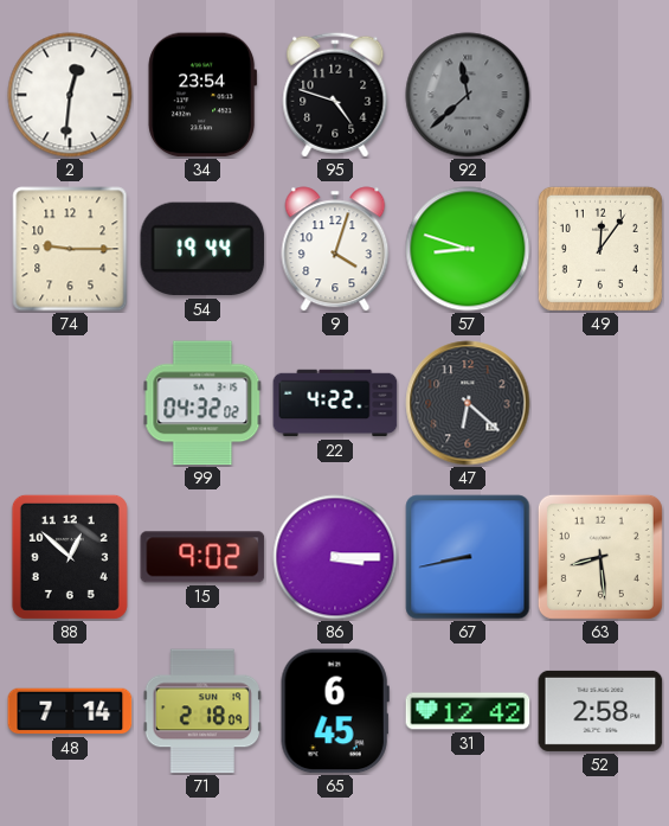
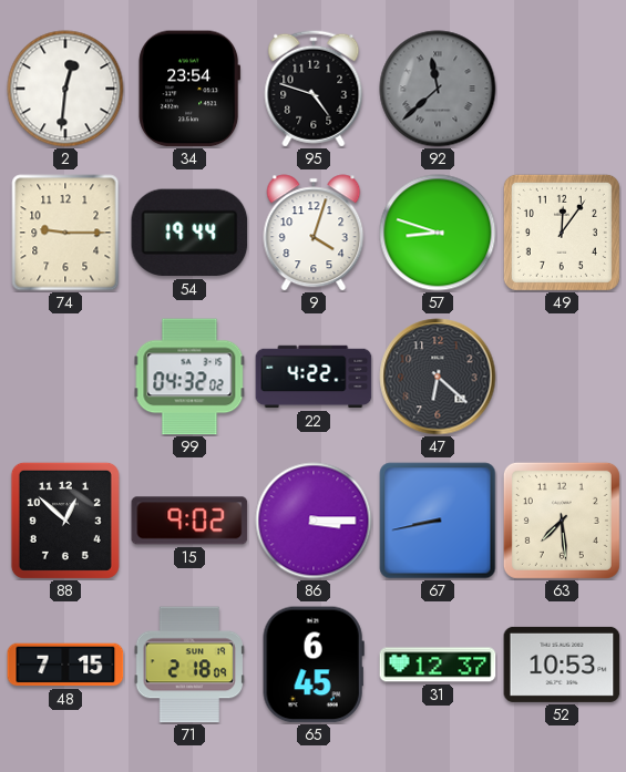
63: 8:29 -> 7:29 (562, 521)
48: 7:14 -> 7:15 (65, 665)
31: 12:42 -> 12:37 (438, 665)
52: 2:58 -> 10:53 (562, 665)
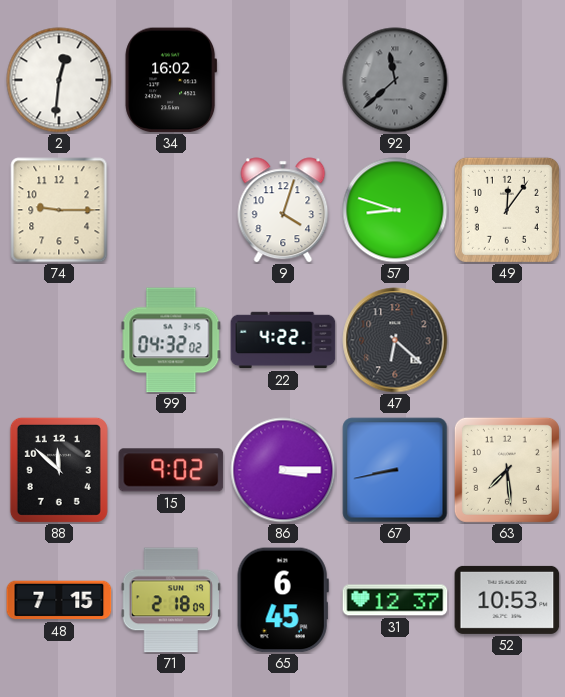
34: 23:54 -> 16:02 (171, 80)
95: 4:48 -> none (314, 89)
54: 19:44 -> none (189, 233)
88: 12:52 -> 11:52 (59, 470)
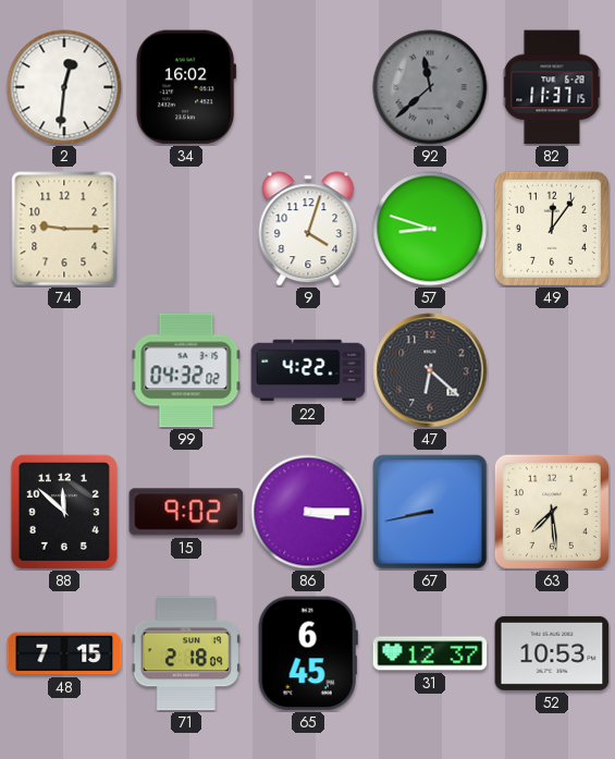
82: none -> 11:37 (552, 87)
